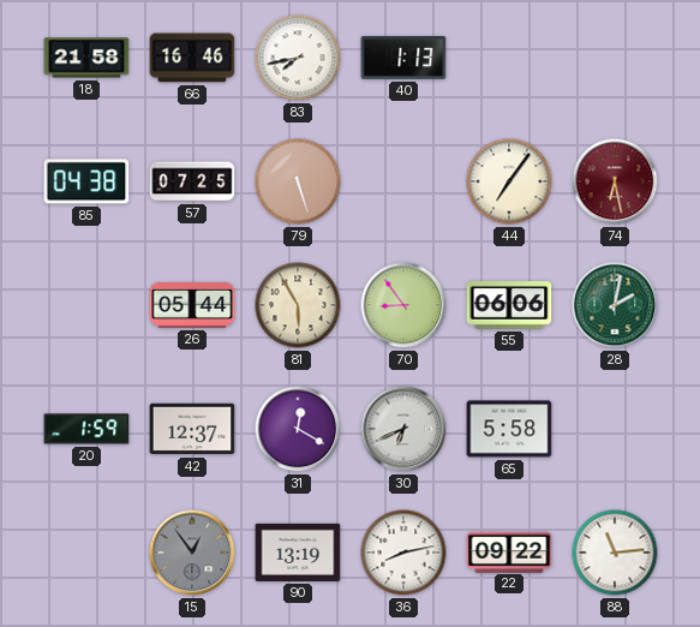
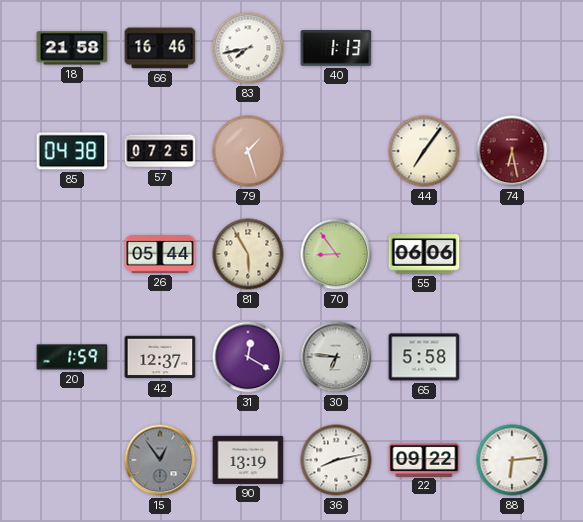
79: 5:27 -> 1:27 (248, 151)
28: 2:02 -> none (615, 305)
30: 6:41 -> 6:46 (336, 357)
88: 11:14 -> 6:14 (512, 460)
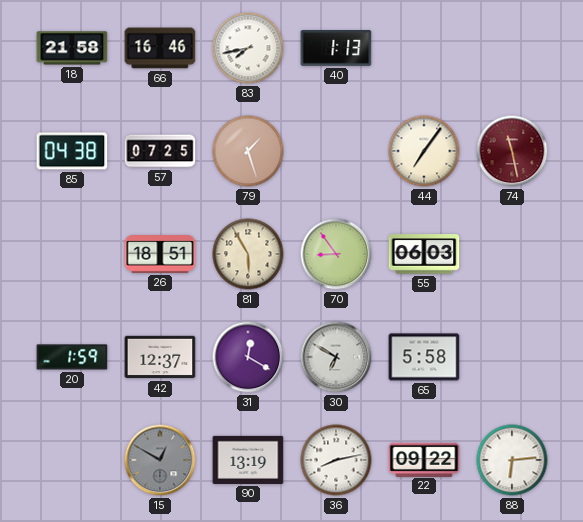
74: 6:28 -> 11:28 (512, 151)
26: 05:44 -> 18:51 (160, 254)
55: 06:06 -> 06:03 (424, 254)
30: 6:46 -> 6:50 (336, 357)
15: 12:54 -> 12:50 (160, 460)
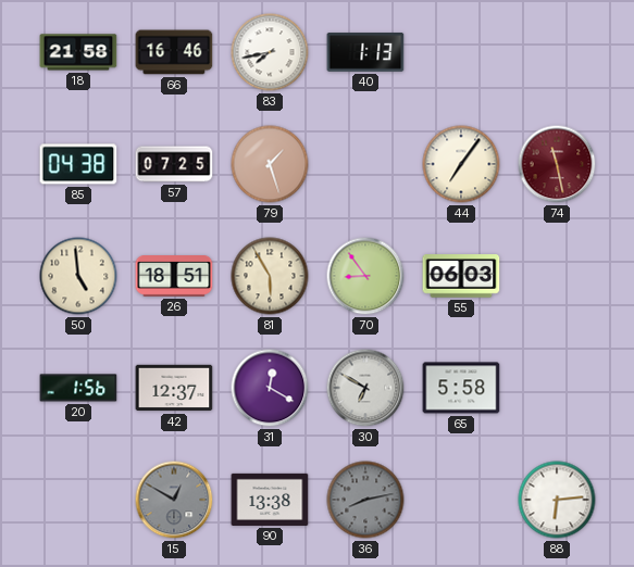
50: none -> 4:59 (78, 276)
20: 1:59 -> 1:56 (78, 388)
90: 13:19 -> 13:38 (270, 500)
36 dial: white -> grey (365, 500)
22: 09:22 -> none (424, 459)
